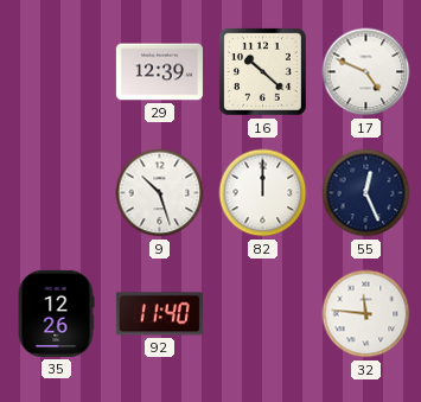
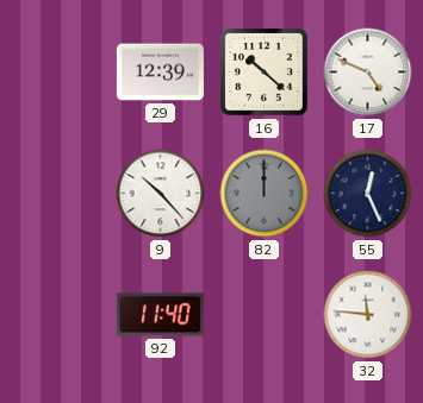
9: 10:27 -> 10:23 (161, 194)
82 dial: white -> grey (265, 194)
35: 12:26 -> none (56, 313)
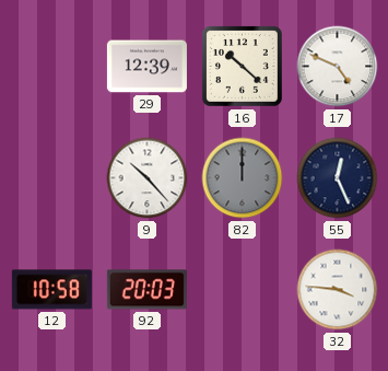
12: none -> 10:58 (51, 290)
92: 11:40 -> 20:03 (146, 290)
32: 11:46 -> 3:46 (338, 290)
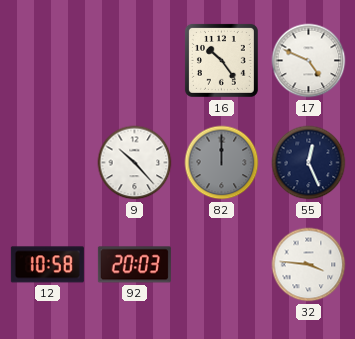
29: 12:39 -> none (146, 67)
16: 10:22 -> 10:24 (221, 60)
